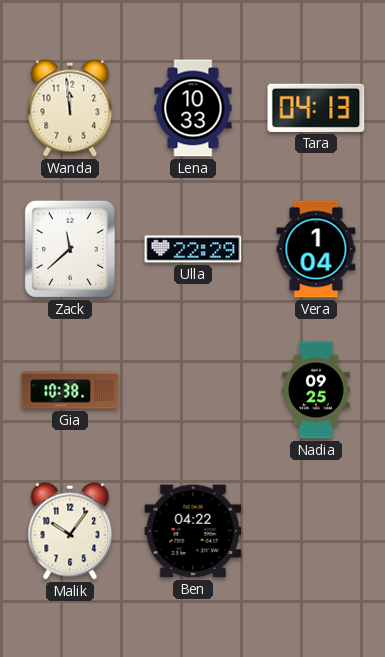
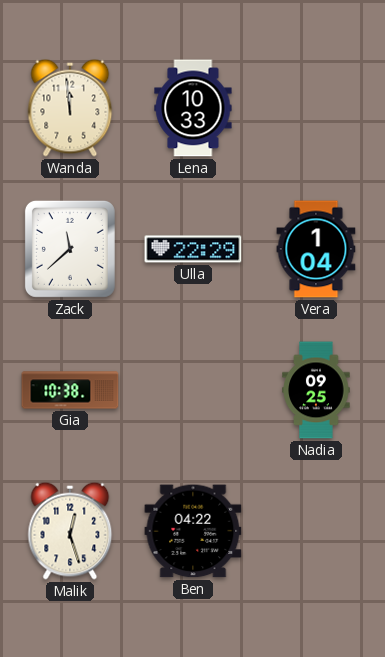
Tara: 04:13 -> none (316, 108)
Malik: 10:06 -> 12:27 (70, 531)
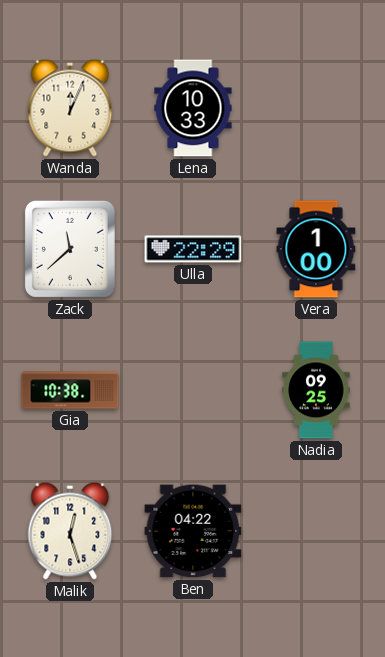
Wanda: 11:59 -> 12:04 (70, 108)
Vera: 1:04 -> 1:00 (316, 249)
